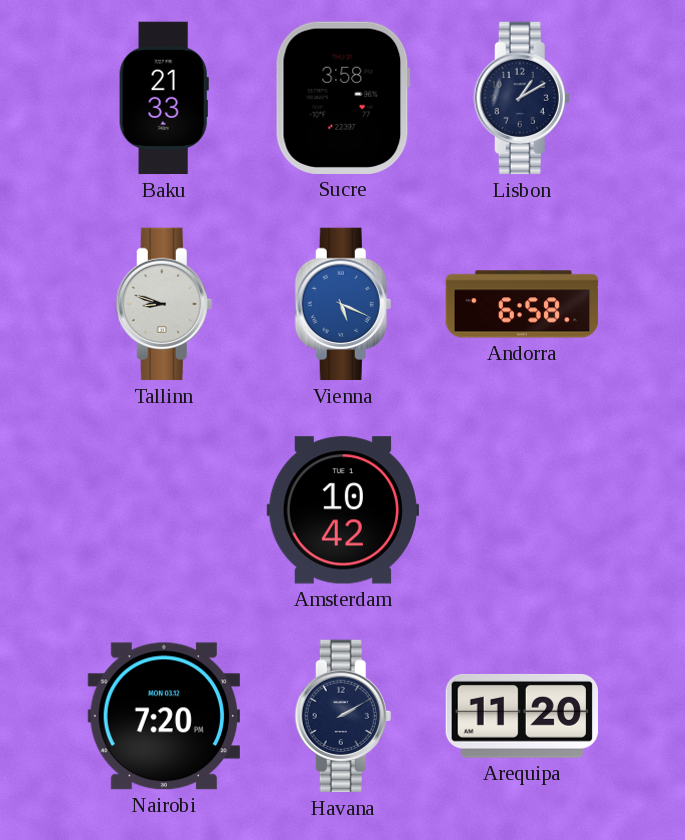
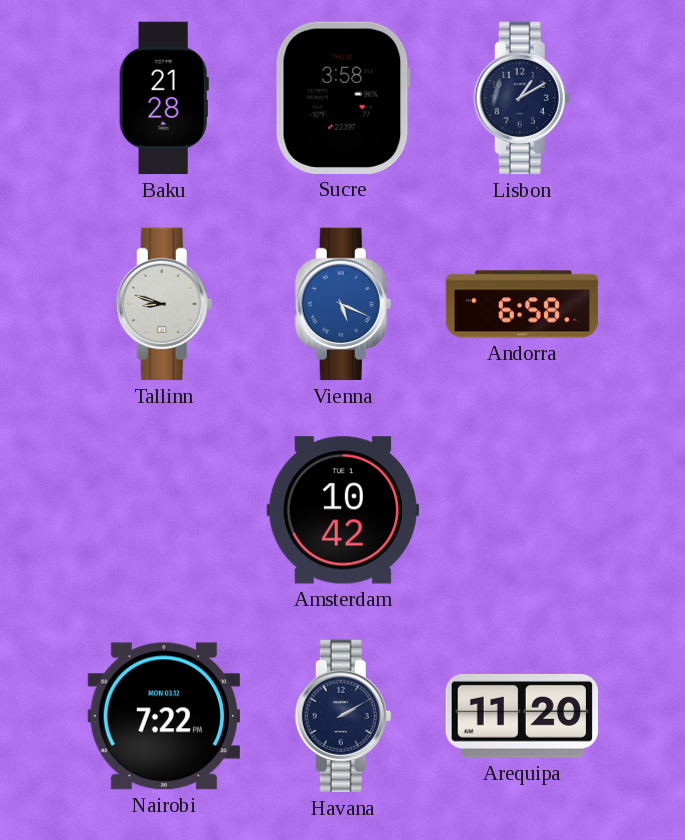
Baku: 21:33 -> 21:28 (164, 98)
Nairobi: 7:20 -> 7:22 (163, 716)
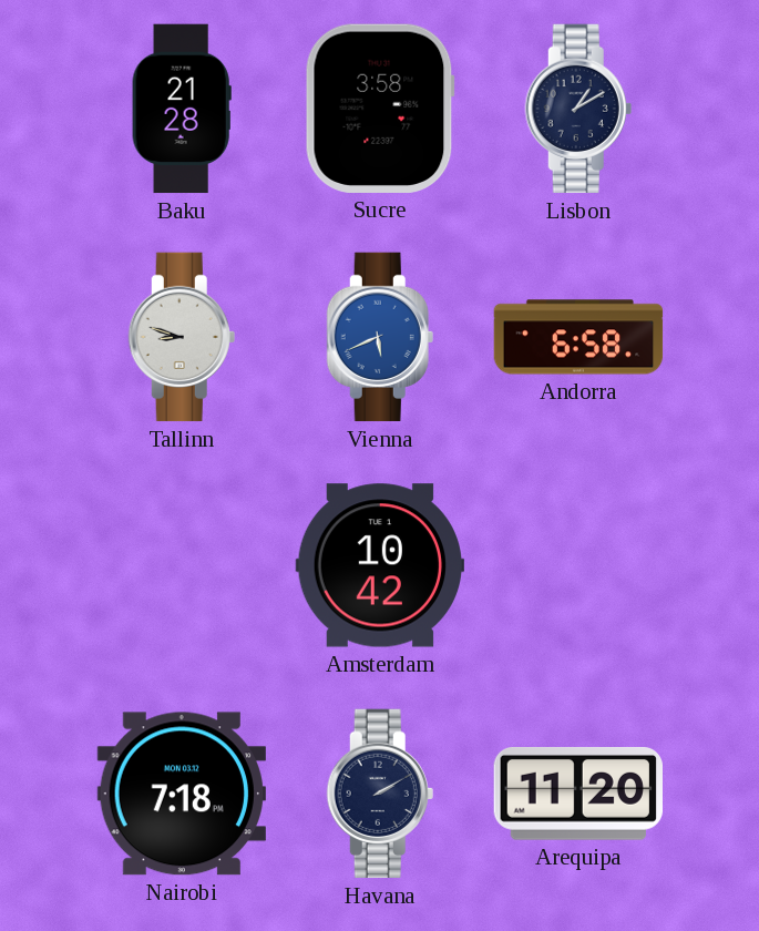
Vienna: 5:19 -> 5:41 (380, 337)
Nairobi: 7:22 -> 7:18 (181, 794)
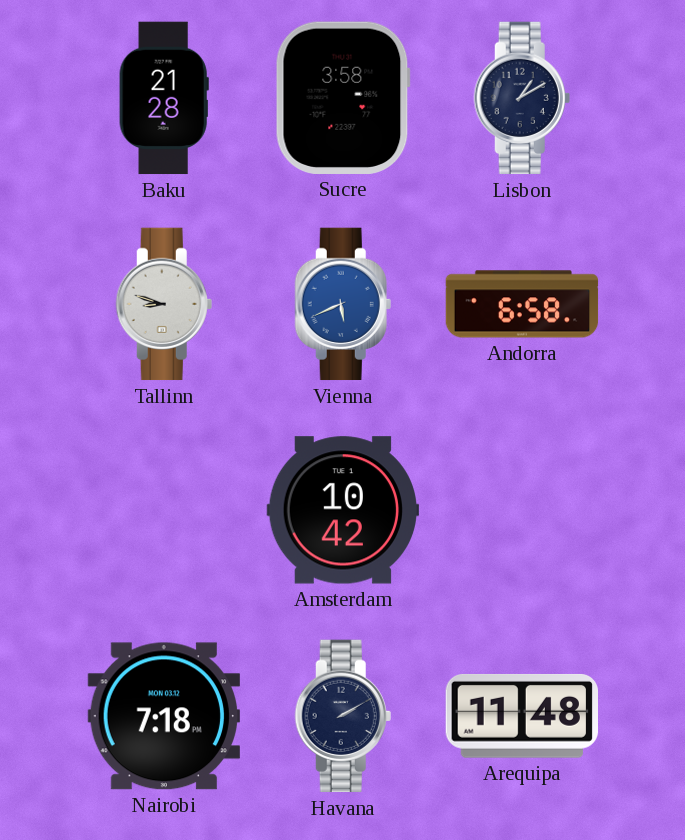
Arequipa: 11:20 -> 11:48 (521, 716)
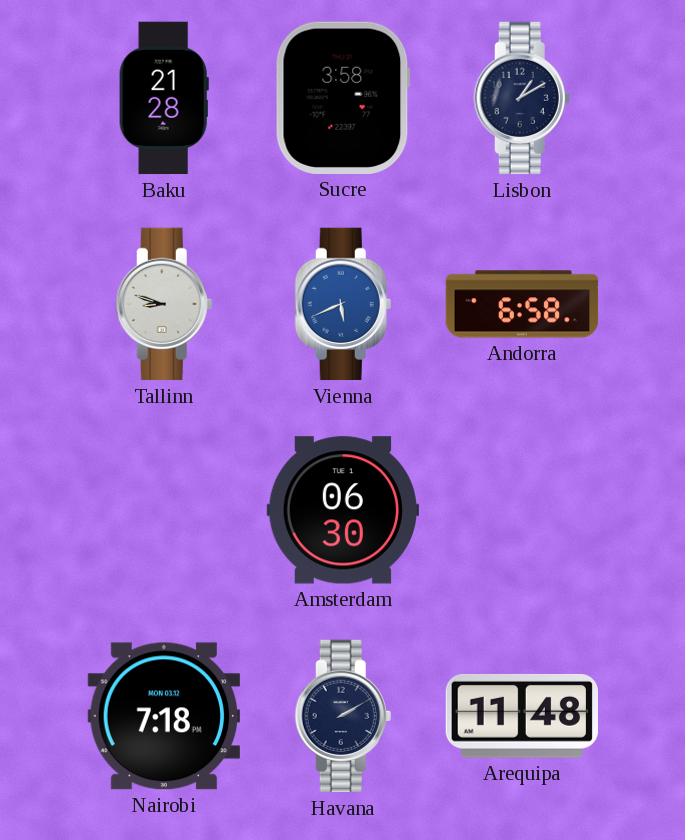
Amsterdam: 10:42 -> 06:30 (343, 510)
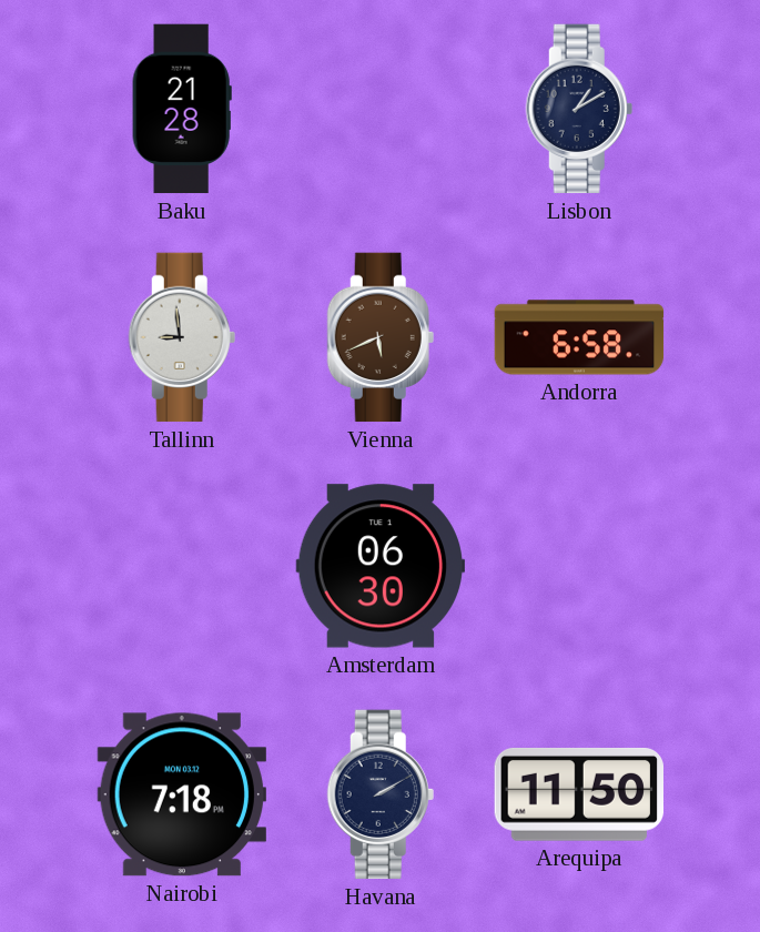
Sucre: 3:58 -> none (343, 98)
Tallinn: 8:48 -> 8:59 (182, 337)
Vienna dial: blue -> brown (381, 337)
Arequipa: 11:48 -> 11:50 (578, 794)
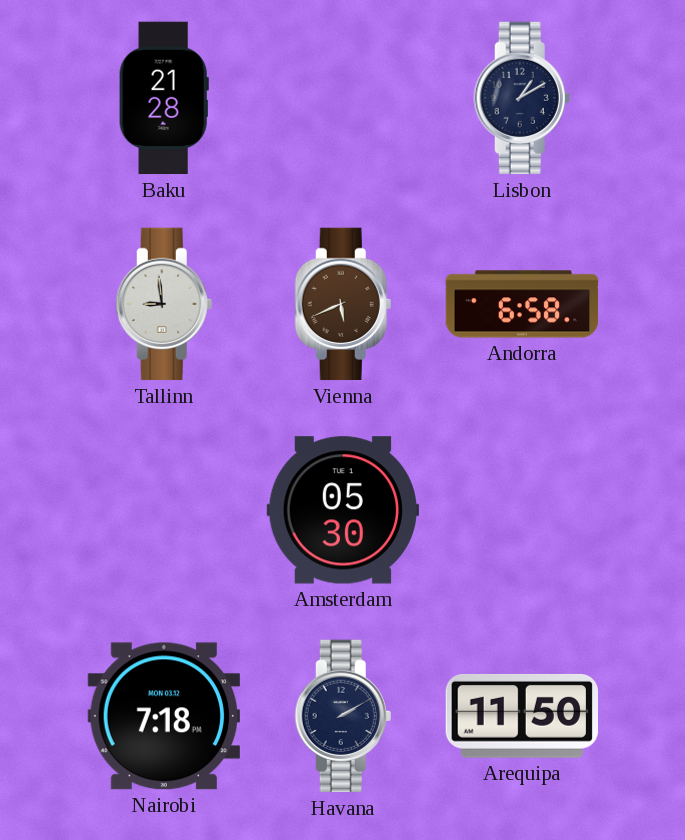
Amsterdam: 06:30 -> 05:30 (343, 510)
